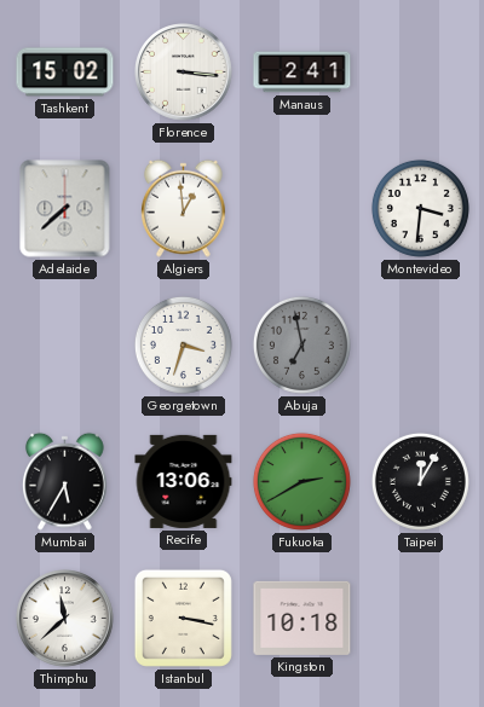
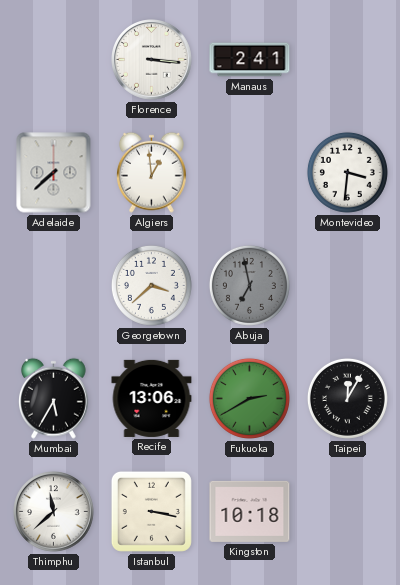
Tashkent: 15:02 -> none (65, 73)
Georgetown: 3:33 -> 3:38 (151, 285)
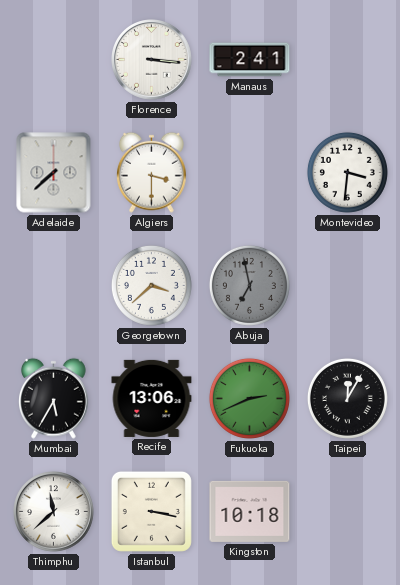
Algiers: 12:59 -> 3:30 (152, 172)
Fukuoka: 2:40 -> 2:41 (249, 398)
